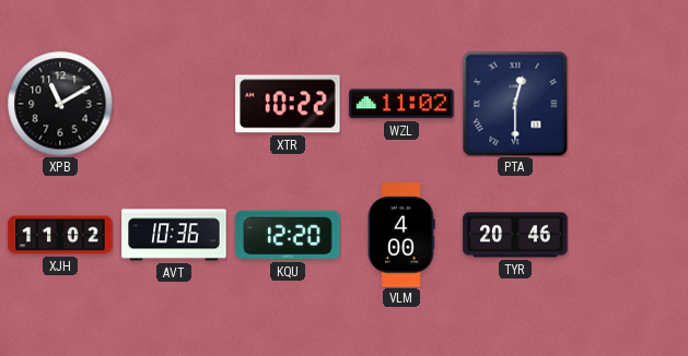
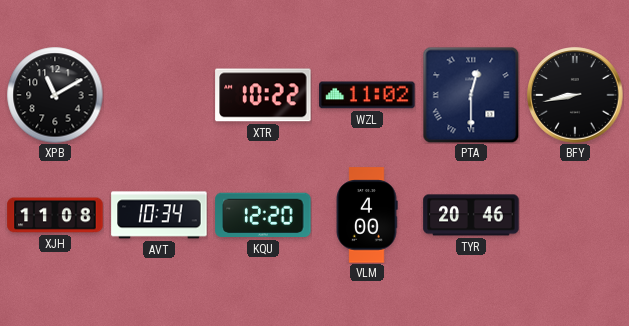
BFY: none -> 8:43 (575, 95)
XJH: 11:02 -> 11:08 (55, 215)
AVT: 10:36 -> 10:34 (159, 215)
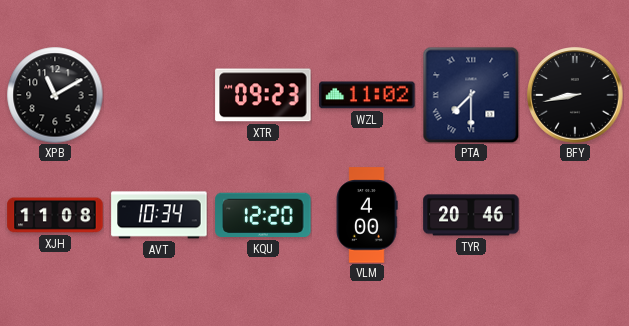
XTR: 10:22 -> 09:23 (263, 95)
PTA: 12:30 -> 7:30 (471, 95)
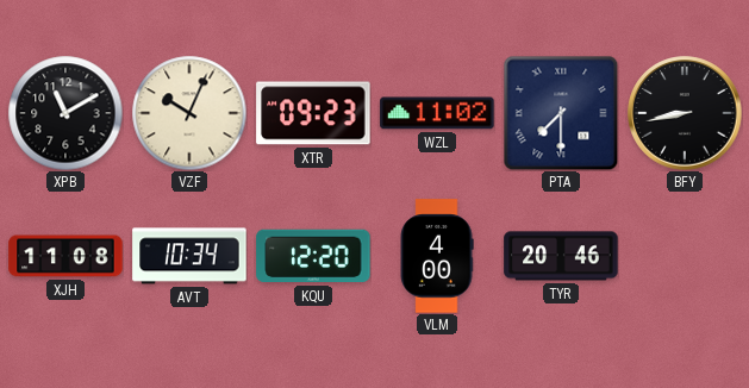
VZF: none -> 10:04 (189, 113)
